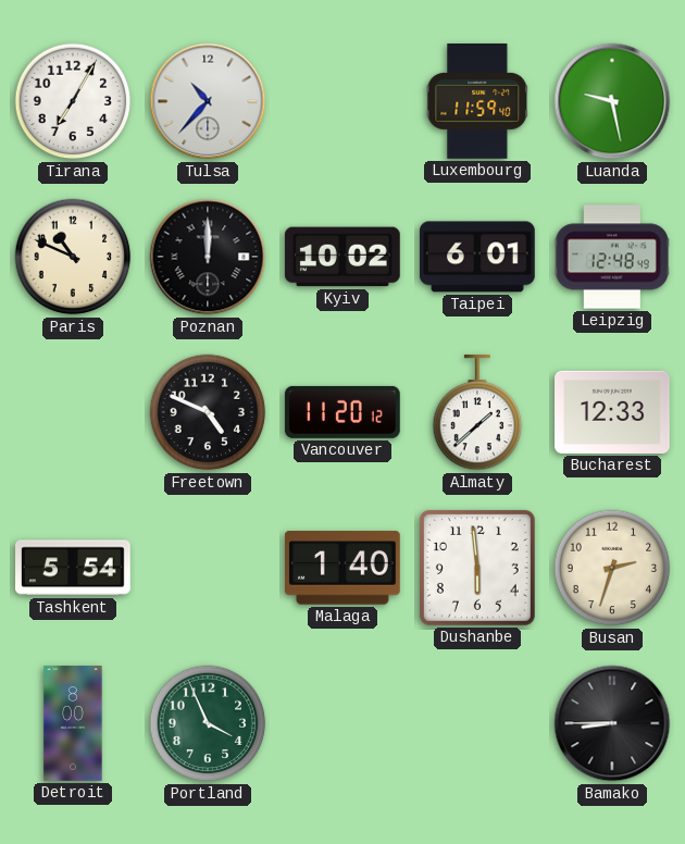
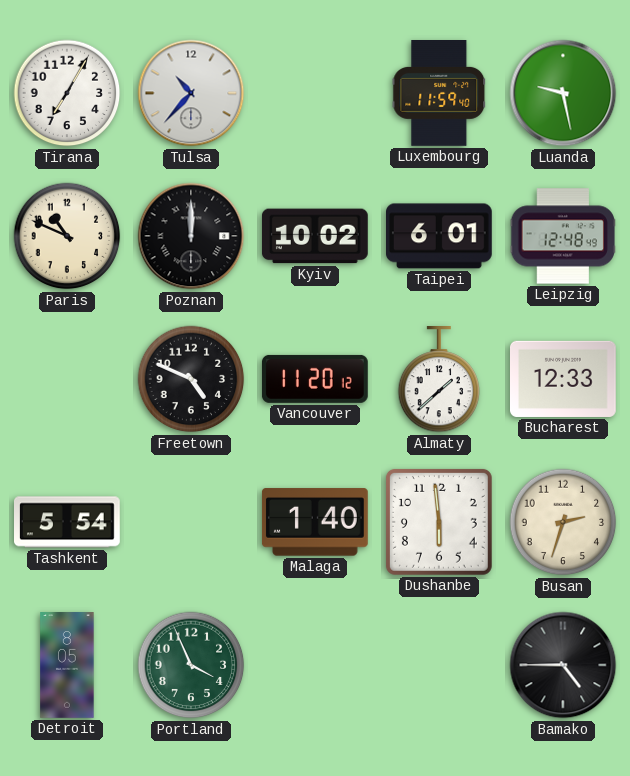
Detroit: 8:00 -> 8:05 (67, 665)
Bamako: 8:45 -> 4:45 (563, 665)
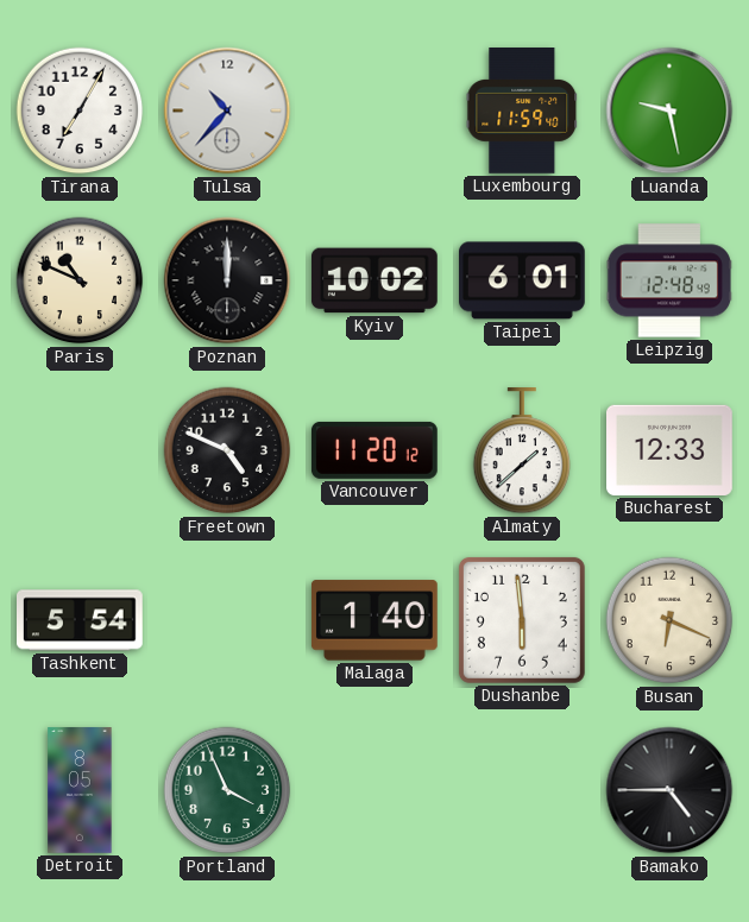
Busan: 2:33 -> 6:19 (669, 620)
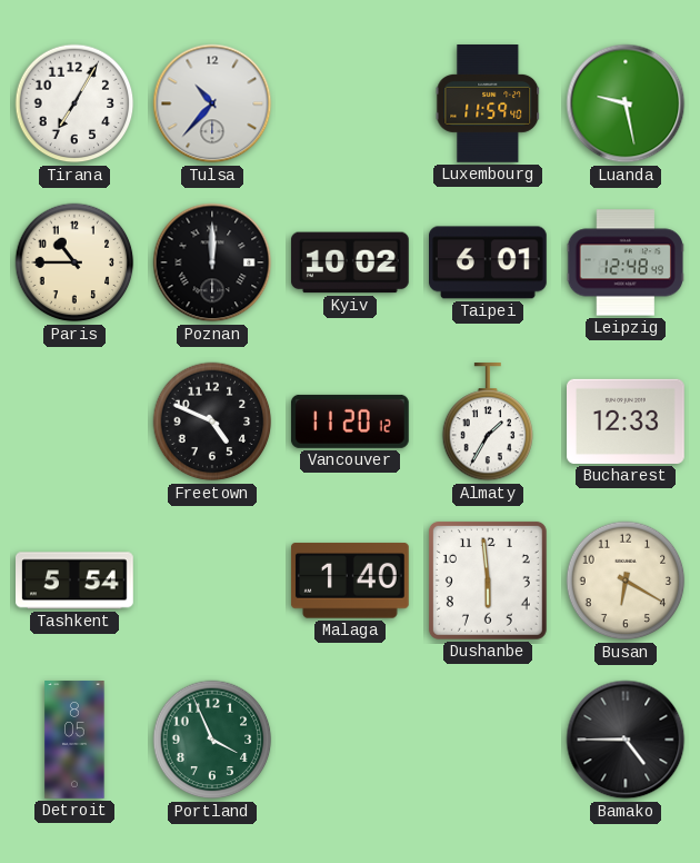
Paris: 10:49 -> 10:45 (74, 262)
Almaty: 1:38 -> 1:35 (488, 423)
Busan: 6:19 -> 6:20 (626, 581)
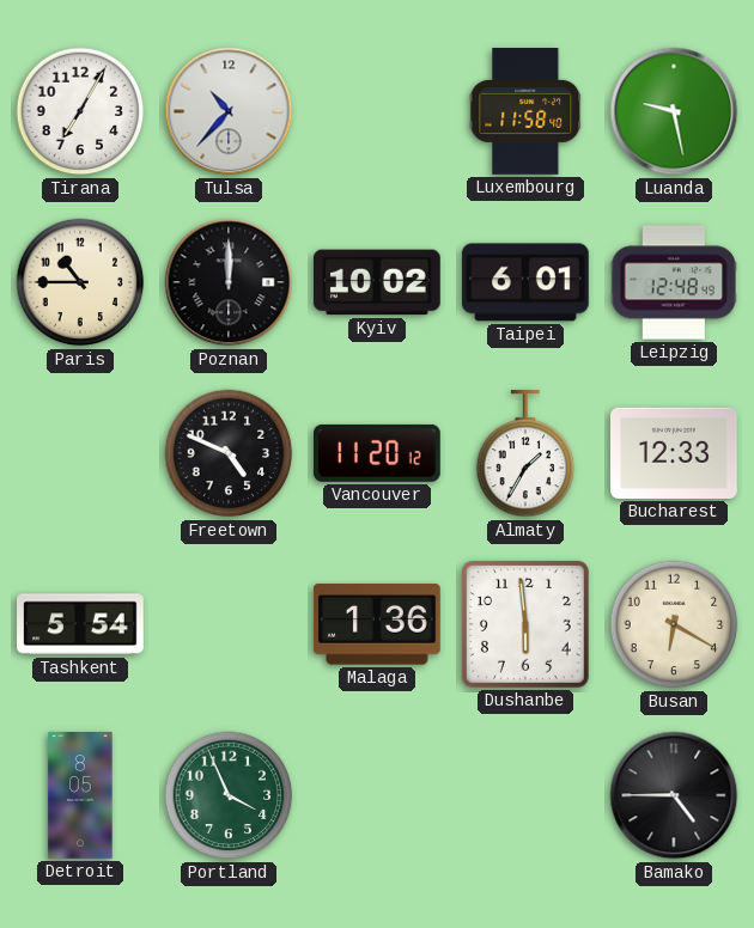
Luxembourg: 11:59 -> 11:58 (525, 112)
Malaga: 1:40 -> 1:36 (377, 624)
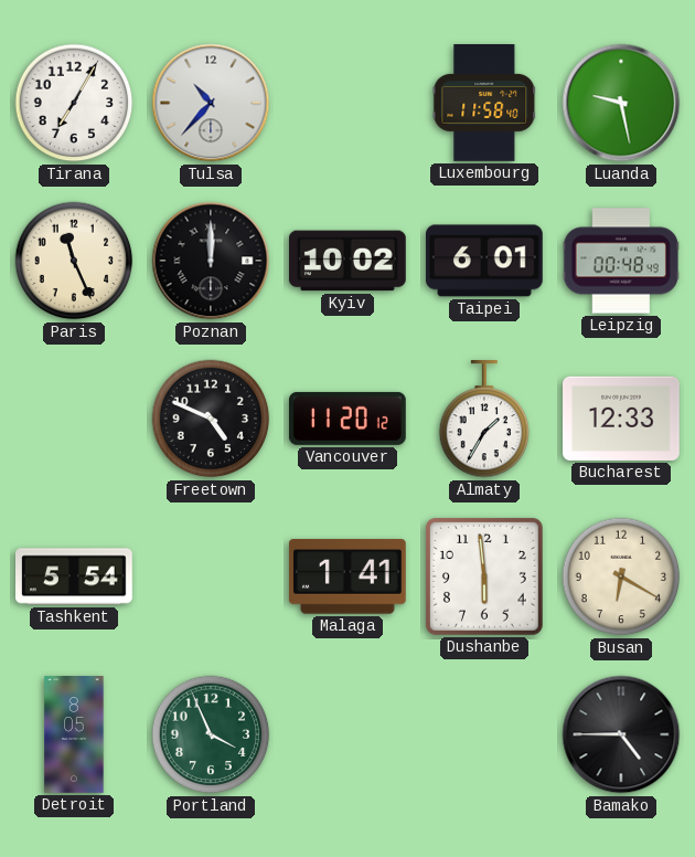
Paris: 10:45 -> 11:26 (74, 261)
Leipzig: 12:48 -> 00:48 (621, 261)
Malaga: 1:36 -> 1:41 (347, 576)
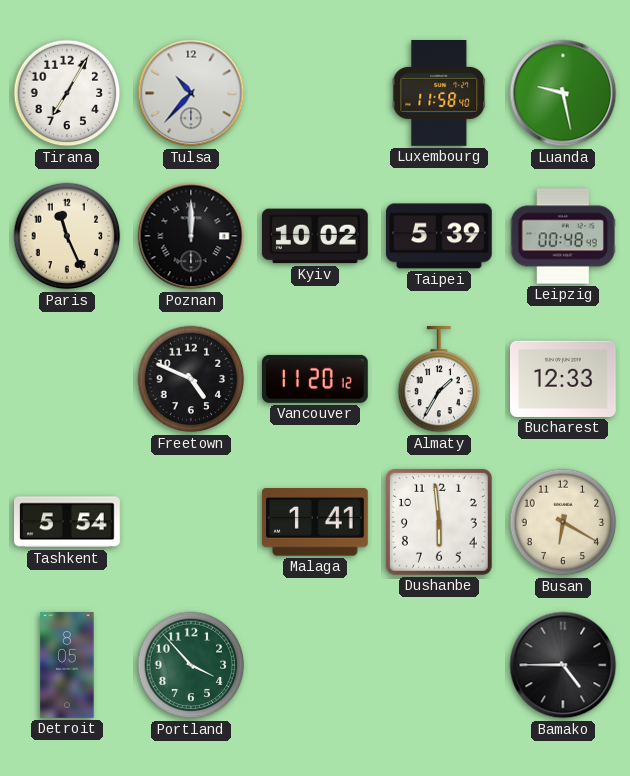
Taipei: 6:01 -> 5:39 (440, 236)
Portland: 3:56 -> 3:53 (191, 665)
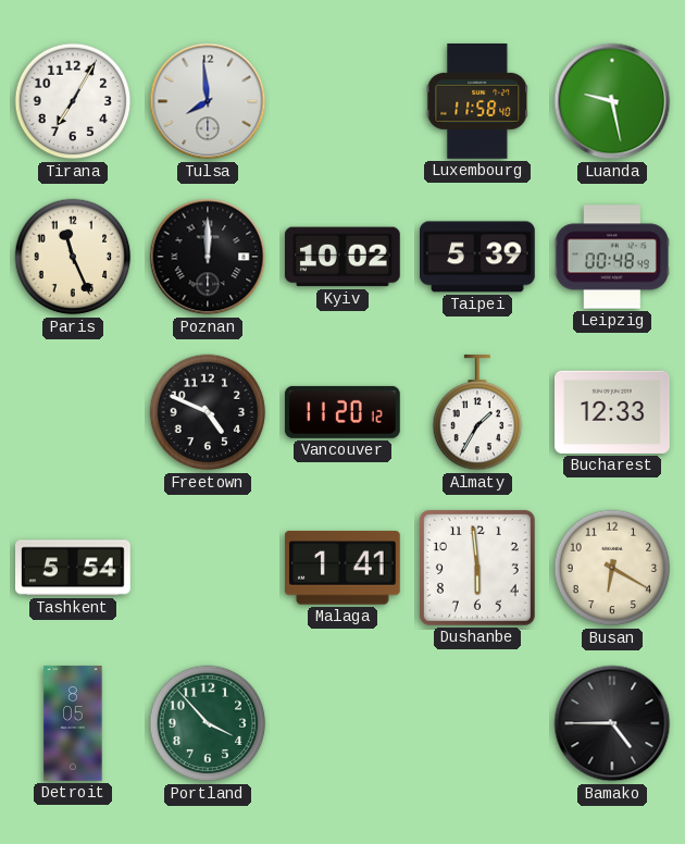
Tulsa: 10:37 -> 7:59 (208, 101)
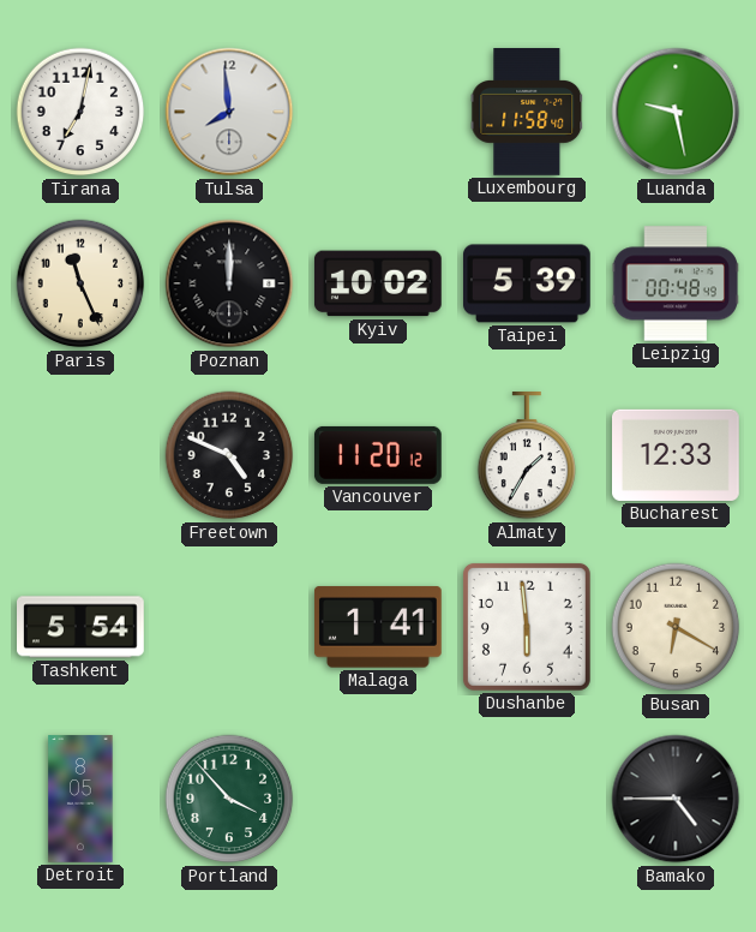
Tirana: 7:05 -> 7:02 (80, 112)
